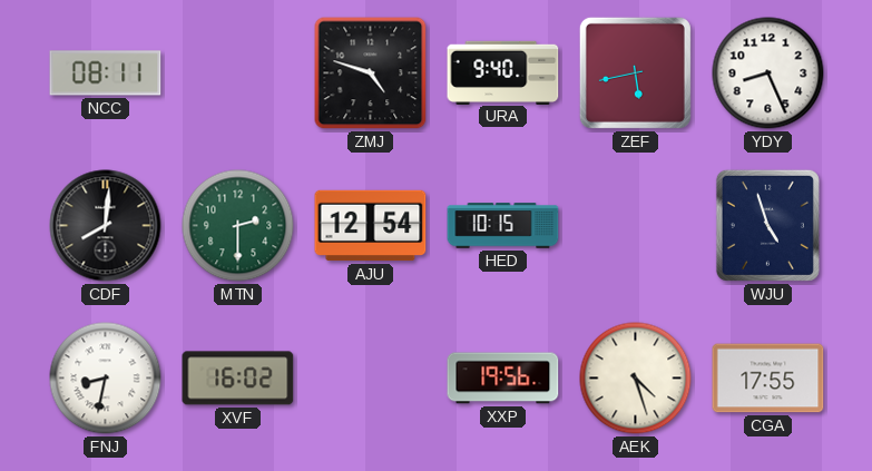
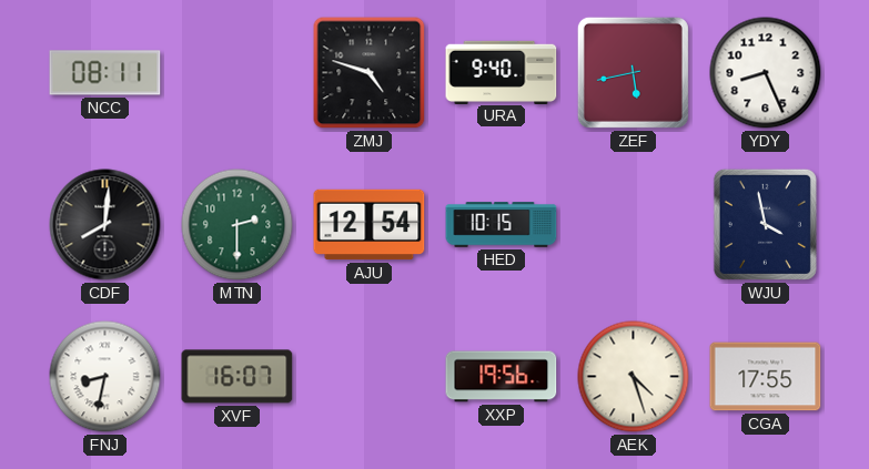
WJU: 4:57 -> 3:58 (765, 224)
XVF: 16:02 -> 16:07 (238, 377)
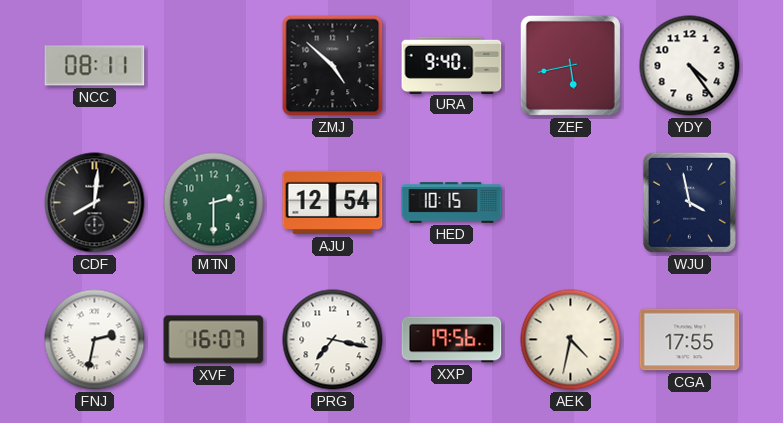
ZMJ: 4:48 -> 4:52 (333, 66)
YDY: 8:26 -> 4:24 (690, 66)
FNJ: 8:32 -> 2:32 (95, 340)
PRG: none -> 7:17 (333, 340)
AEK: 4:27 -> 4:32 (571, 340)
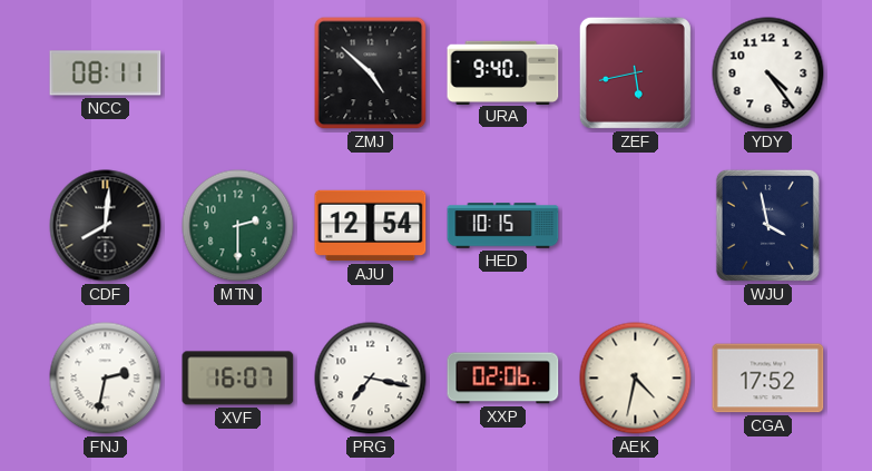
XXP: 19:56 -> 02:06 (503, 379)
CGA: 17:55 -> 17:52 (768, 379)
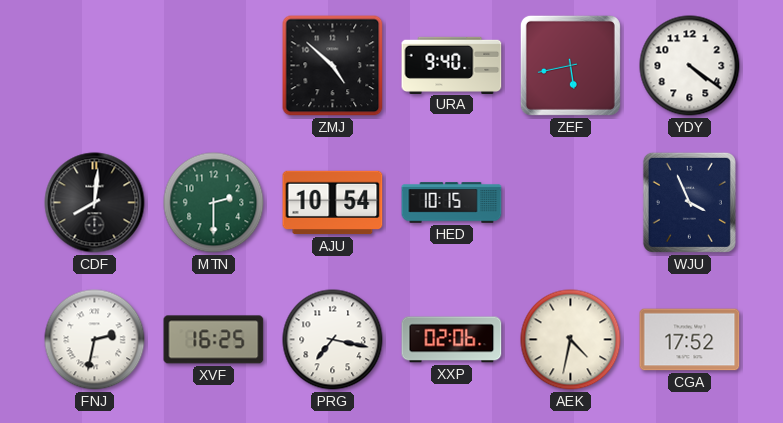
NCC: 08:11 -> none (106, 73)
YDY: 4:24 -> 4:21 (690, 66)
AJU: 12:54 -> 10:54 (333, 203)
WJU: 3:58 -> 3:56 (689, 202)
XVF: 16:07 -> 16:25 (214, 340)
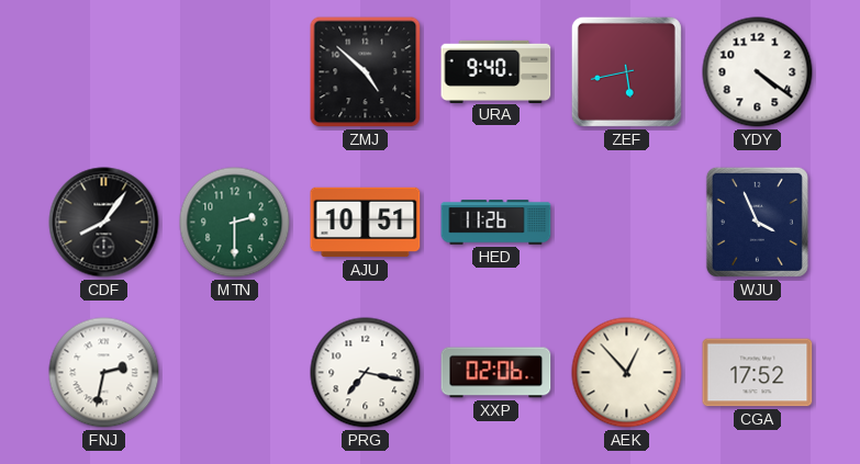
CDF: 8:01 -> 8:06 (104, 223)
AJU: 10:54 -> 10:51 (366, 223)
HED: 10:15 -> 11:26 (496, 223)
XVF: 16:25 -> none (214, 340)
AEK: 4:32 -> 12:53 (627, 373)
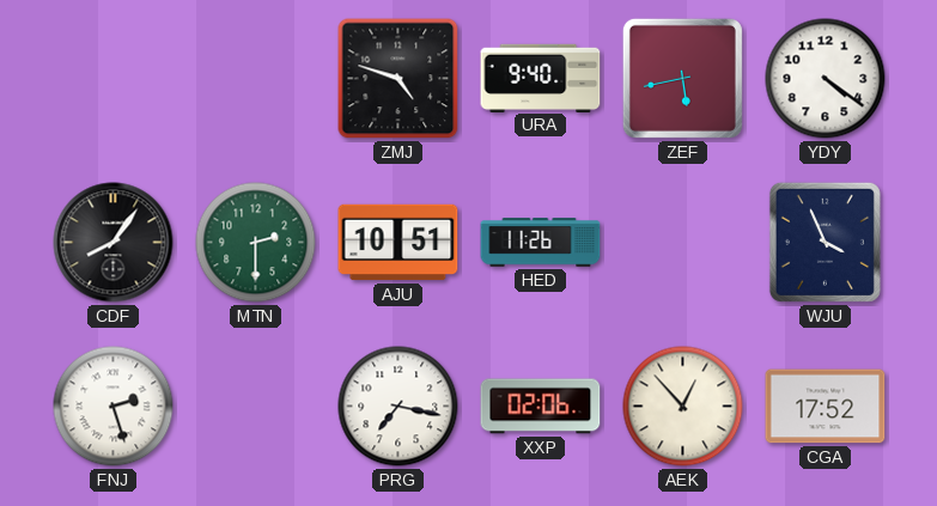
ZMJ: 4:52 -> 4:48 (398, 79)
FNJ: 2:32 -> 2:27 (114, 407)
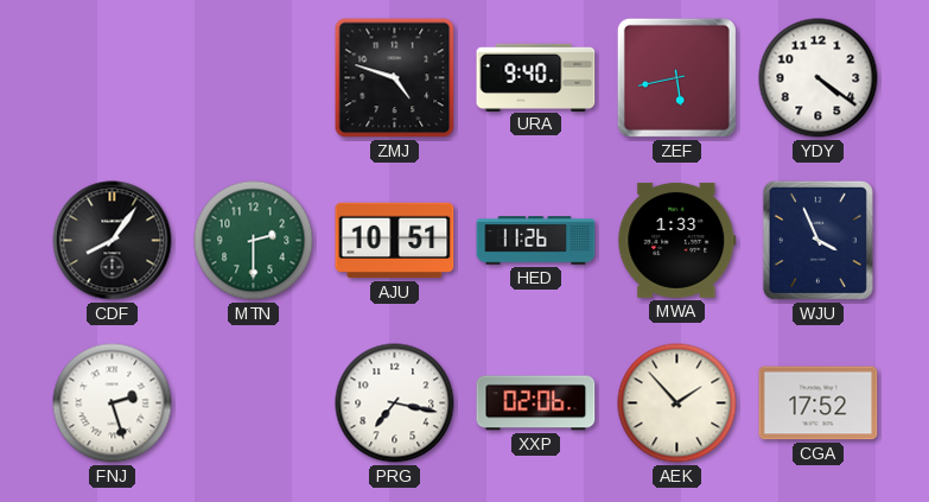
MWA: none -> 1:33 (677, 240)
AEK: 12:53 -> 1:53 (677, 403)
